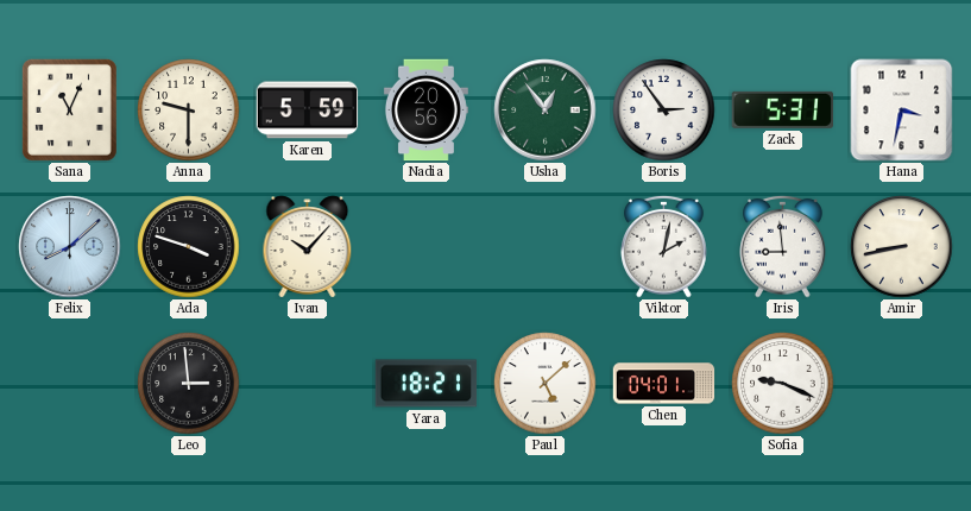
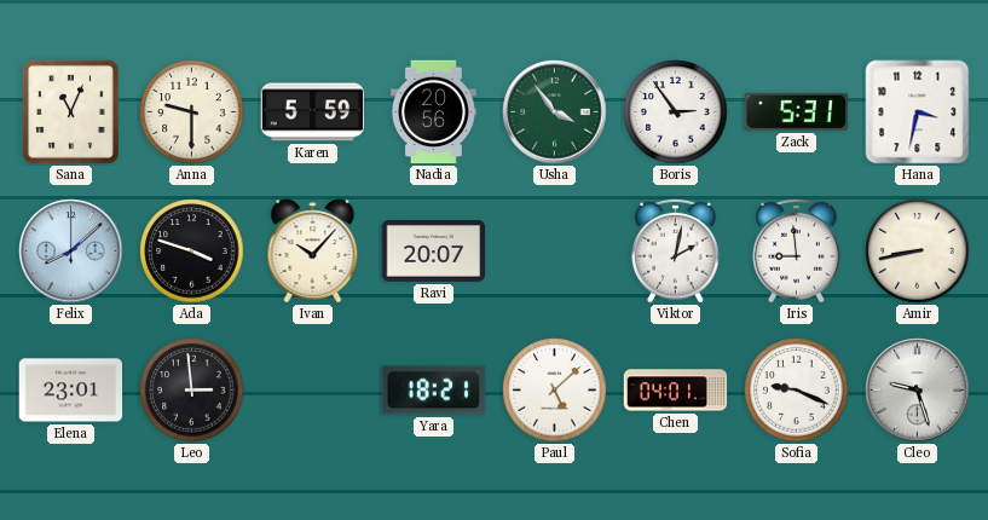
Usha: 12:54 -> 3:54 (555, 112)
Ravi: none -> 20:07 (434, 252)
Elena: none -> 23:01 (71, 391)
Cleo: none -> 9:27 (918, 391)
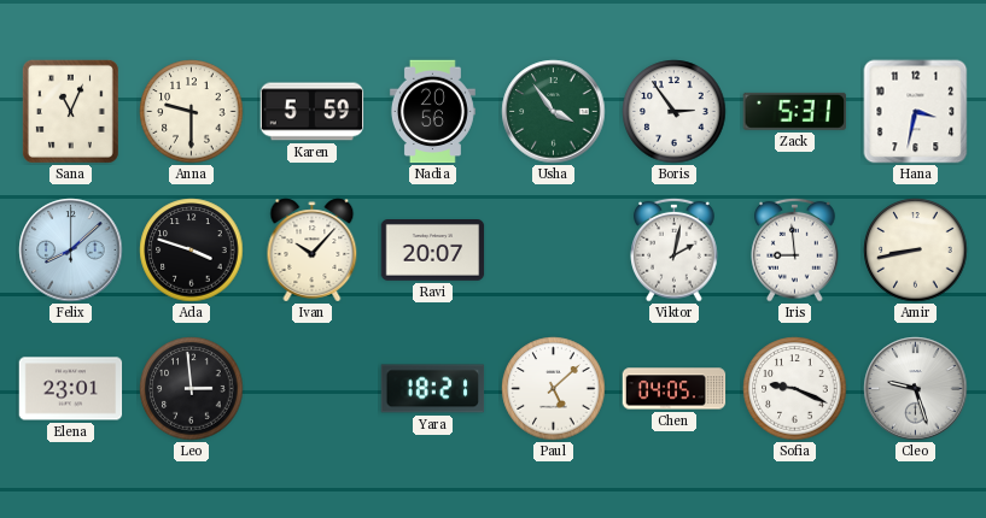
Chen: 04:01 -> 04:05 (675, 389)
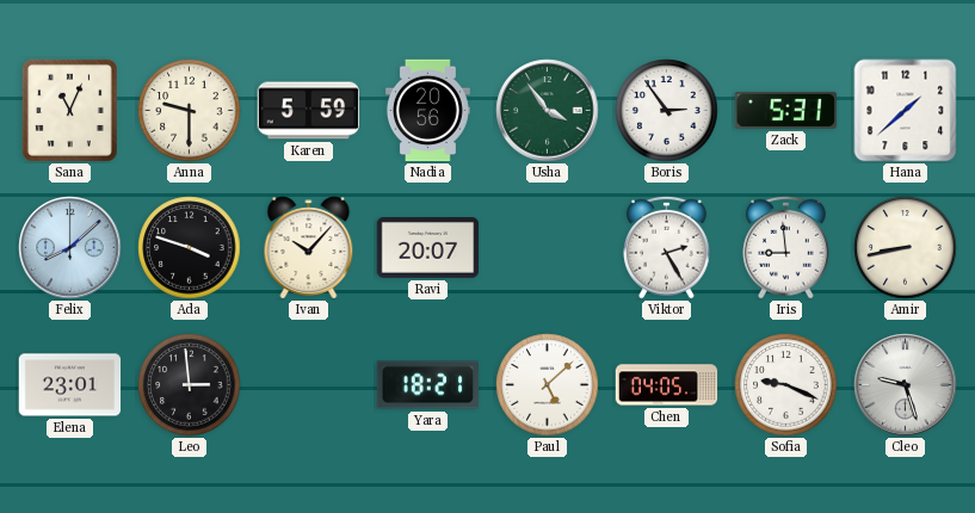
Hana: 3:32 -> 1:38 (906, 111)
Viktor: 2:02 -> 2:25 (667, 247)
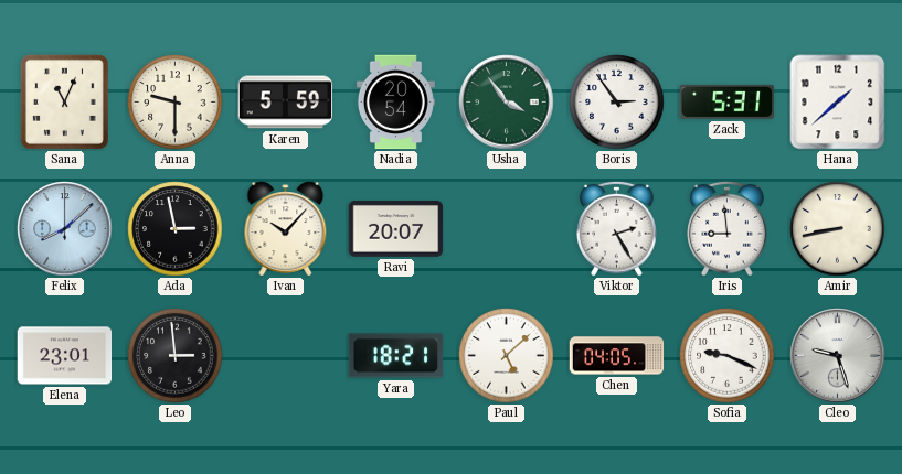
Nadia: 20:56 -> 20:54 (395, 103)
Ada: 3:48 -> 2:58 (176, 229)
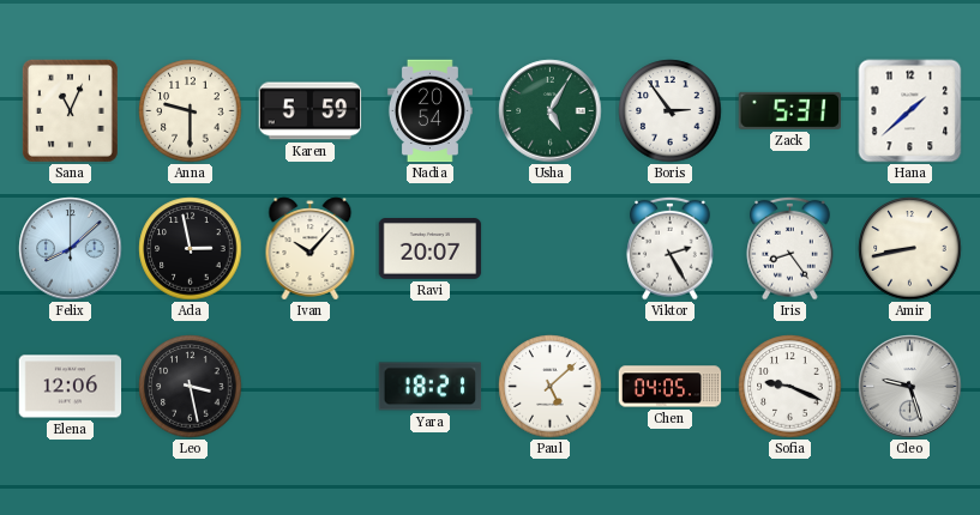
Usha: 3:54 -> 5:05 (551, 111)
Iris: 8:59 -> 8:24 (790, 248)
Elena: 23:01 -> 12:06 (71, 387)
Leo: 2:59 -> 3:28 (191, 387)
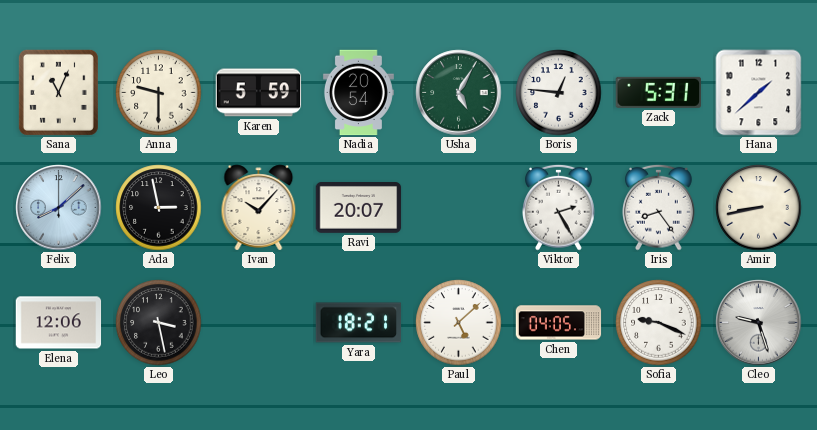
Boris: 2:54 -> 12:46 (559, 93)
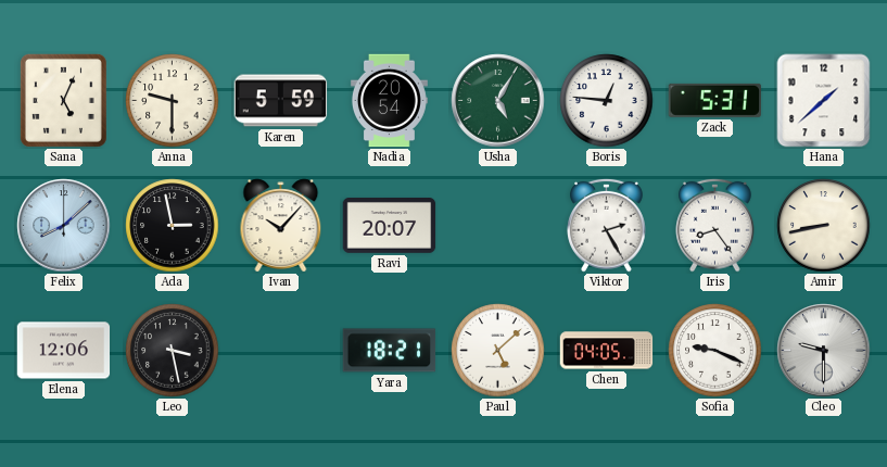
Sana: 11:04 -> 5:04 (63, 100)
Cleo: 9:27 -> 9:30 (824, 351)
